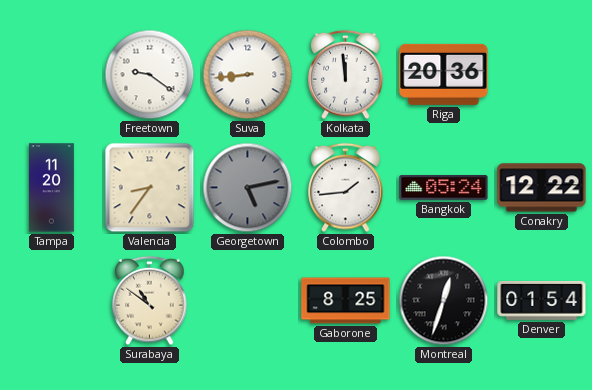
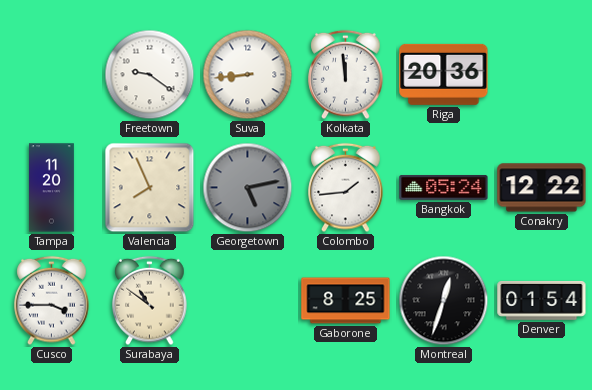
Valencia: 8:36 -> 7:56 (150, 188)
Cusco: none -> 3:45 (52, 301)
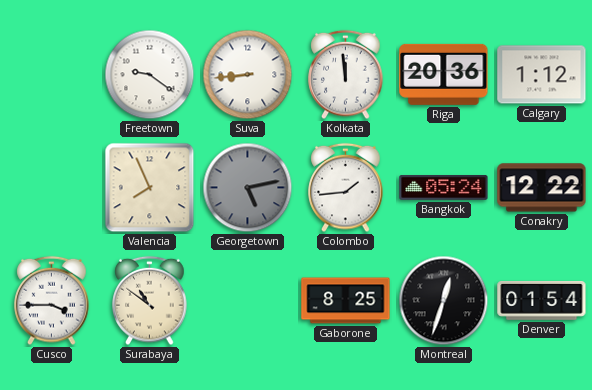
Calgary: none -> 1:12 (542, 75)
Tampa: 11:20 -> none (51, 188)
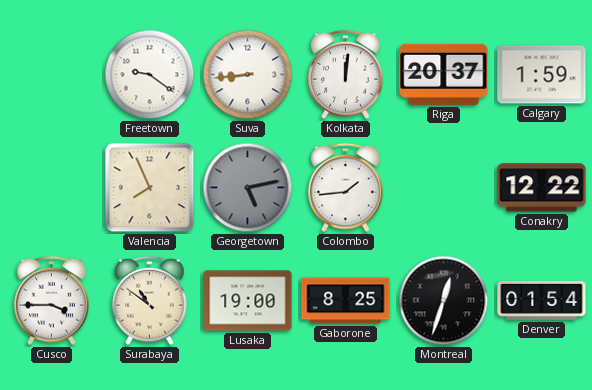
Kolkata: 11:59 -> 12:01 (346, 75)
Riga: 20:36 -> 20:37 (444, 74)
Calgary: 1:12 -> 1:59 (542, 75)
Bangkok: 05:24 -> none (444, 188)
Lusaka: none -> 19:00 (248, 301)
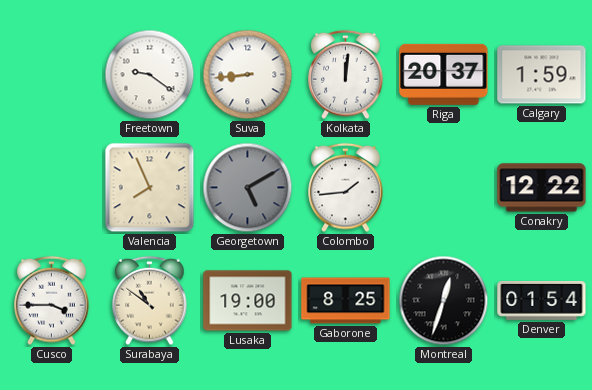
Georgetown: 5:13 -> 5:10 (248, 188)
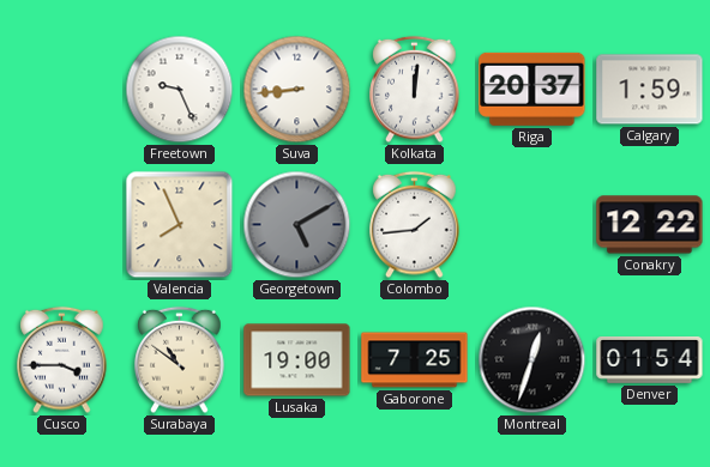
Freetown: 9:21 -> 9:26 (180, 90)
Gaborone: 8:25 -> 7:25 (415, 360)
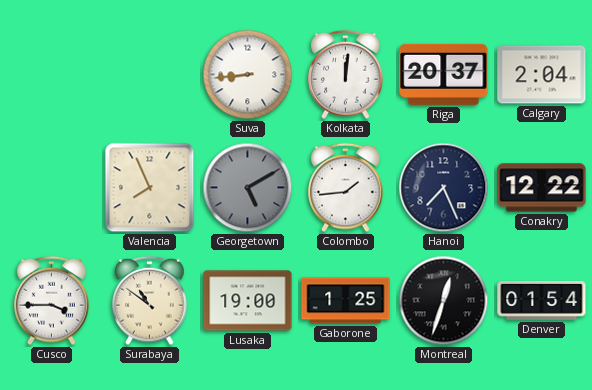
Freetown: 9:26 -> none (180, 90)
Calgary: 1:59 -> 2:04 (542, 75)
Hanoi: none -> 7:26 (444, 188)
Gaborone: 7:25 -> 1:25 (346, 301)
